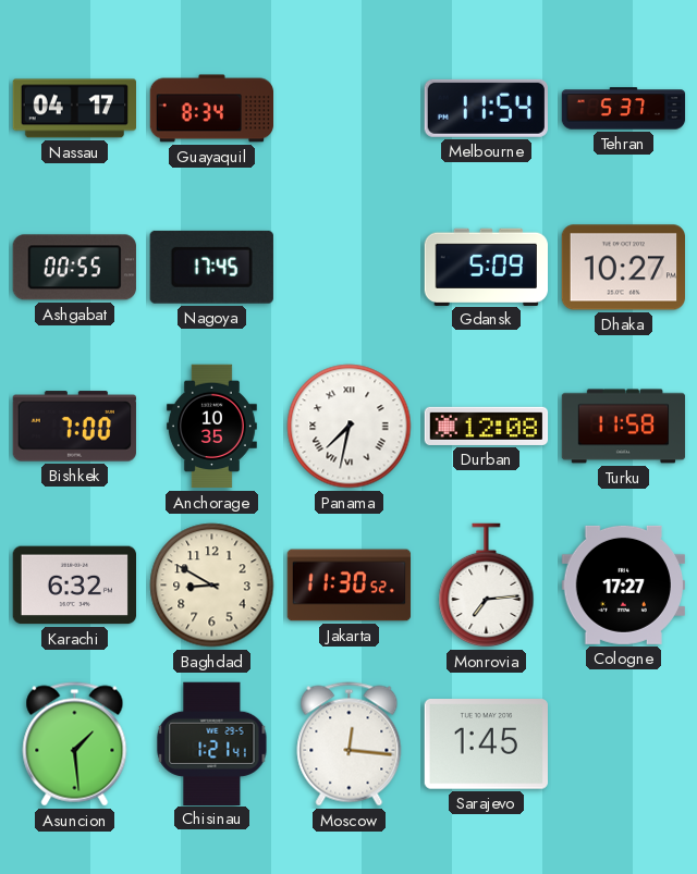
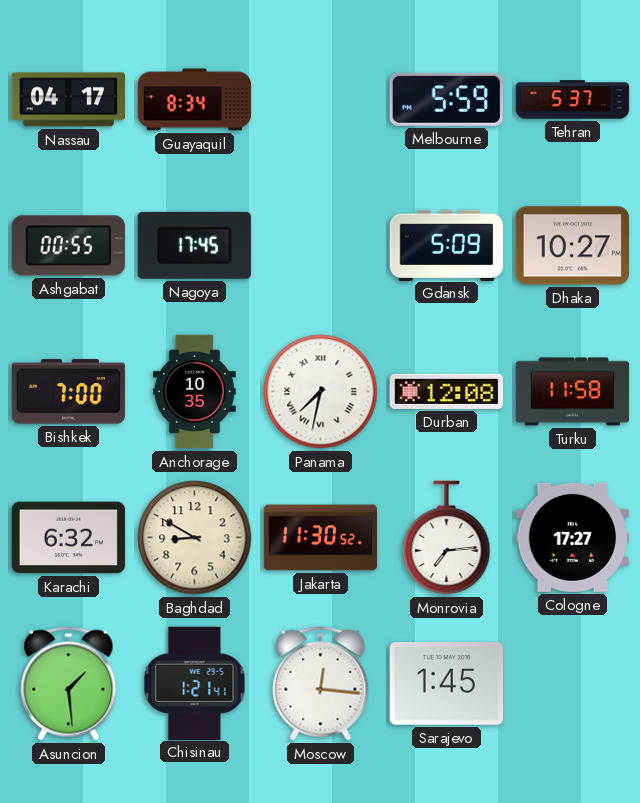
Melbourne: 11:54 -> 5:59 (446, 99)
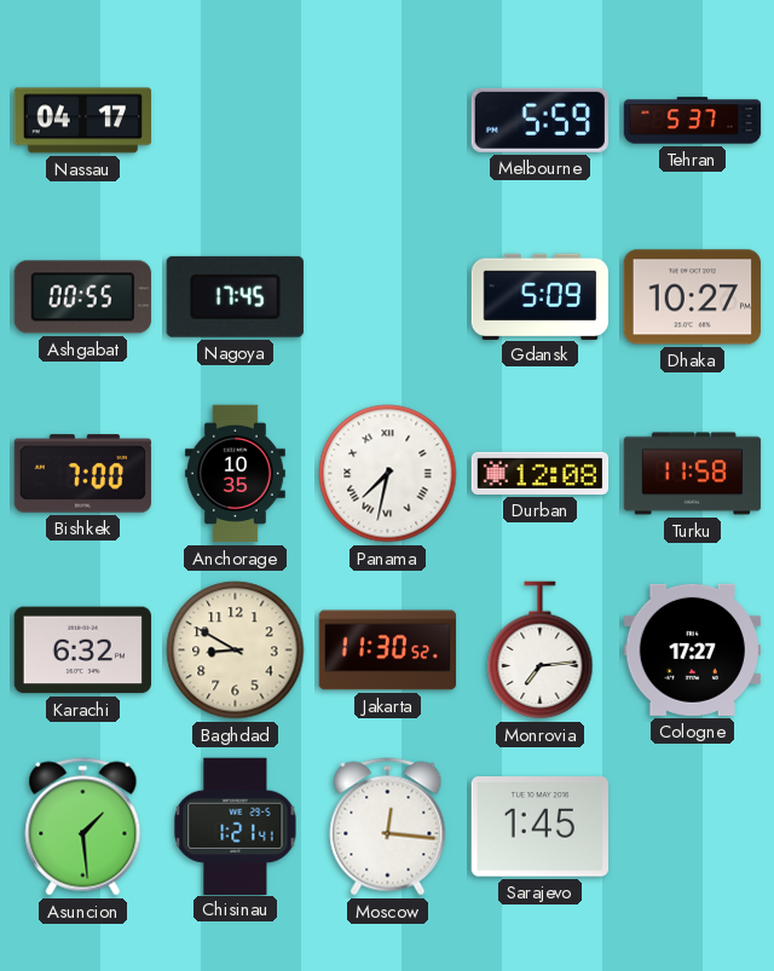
Guayaquil: 8:34 -> none (195, 100)
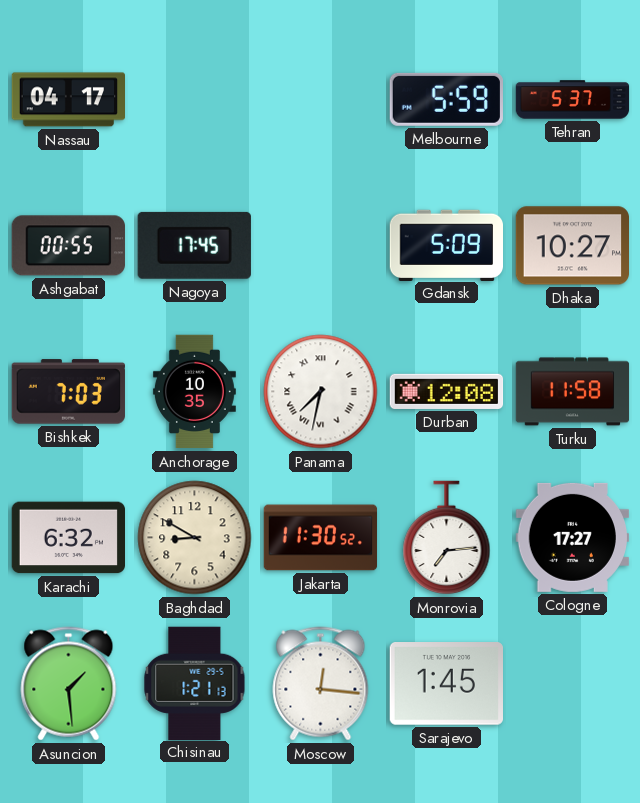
Bishkek: 7:00 -> 7:03 (68, 392)
Chisinau: 1:21:41 -> 1:21:13 (195, 683)
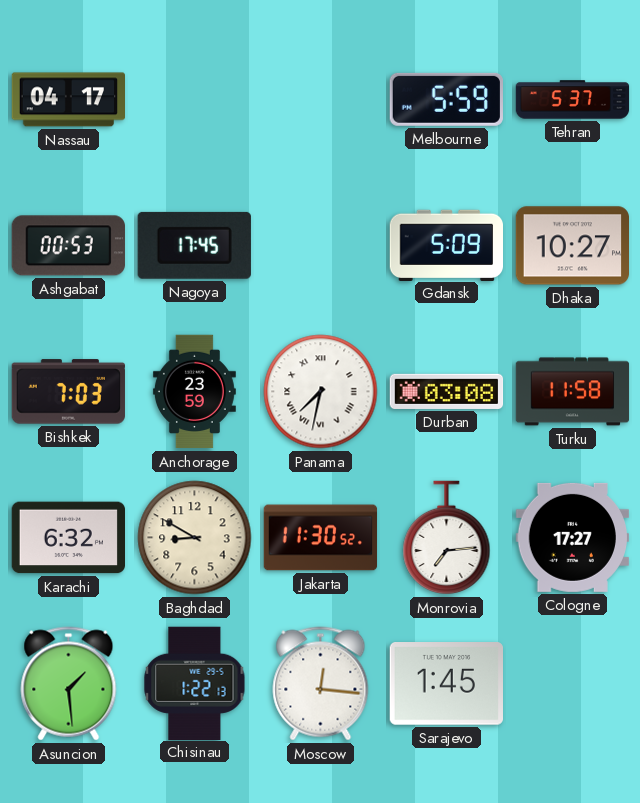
Ashgabat: 00:55 -> 00:53 (68, 246)
Anchorage: 10:35 -> 23:59 (194, 392)
Durban: 12:08 -> 03:08 (447, 391)
Chisinau: 1:21 -> 1:22 (195, 683)
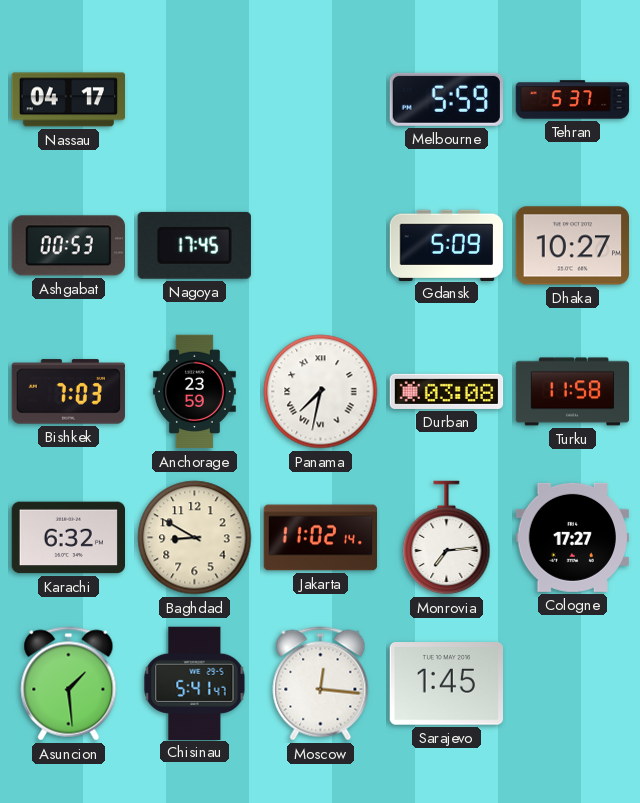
Jakarta: 11:30 -> 11:02 (321, 538)
Chisinau: 1:22 -> 5:41 (195, 683)
